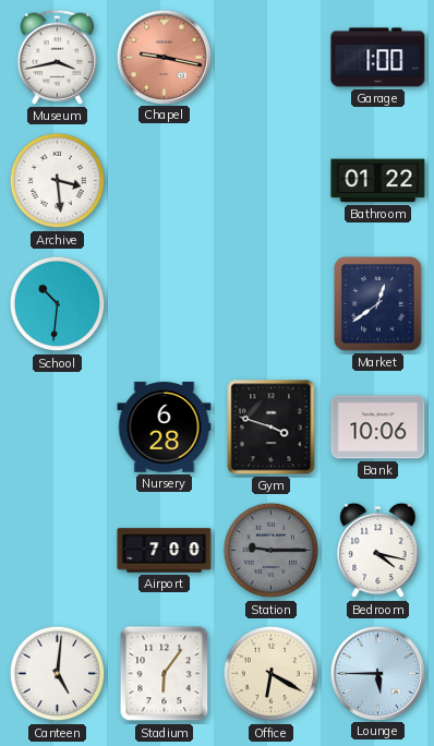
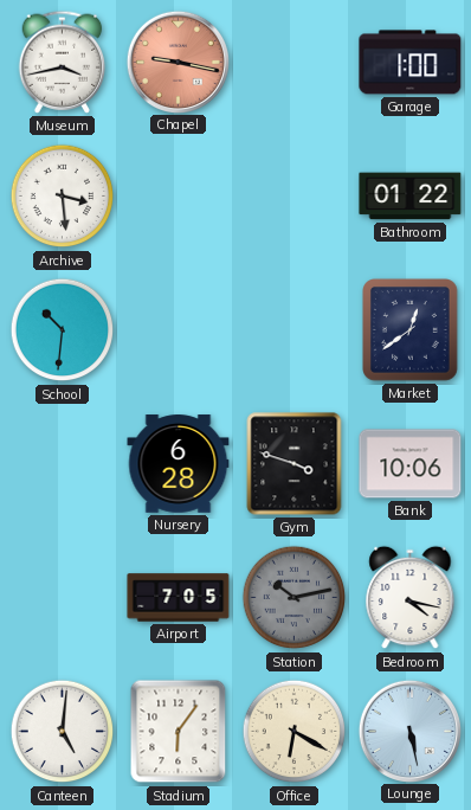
Airport: 7:00 -> 7:05 (179, 598)
Station: 9:15 -> 10:13 (295, 598)
Lounge: 5:45 -> 5:28 (409, 731)
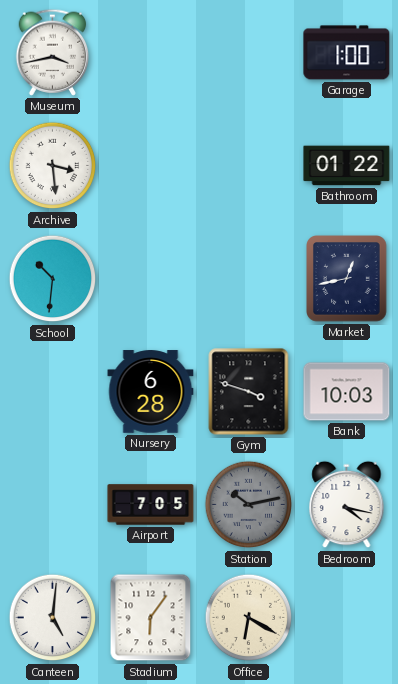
Chapel: 9:17 -> none (178, 62)
Market: 12:39 -> 12:43 (347, 279)
Bank: 10:06 -> 10:03 (347, 392)
Lounge: 5:28 -> none (409, 731)
